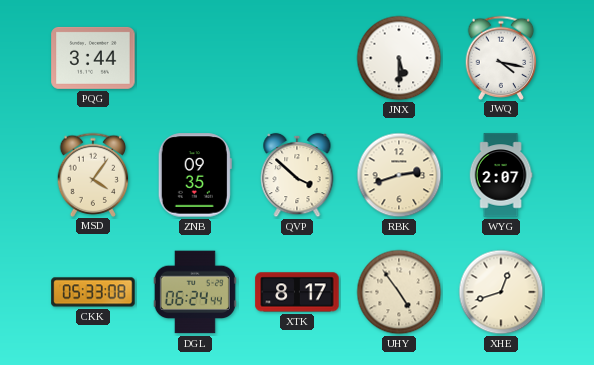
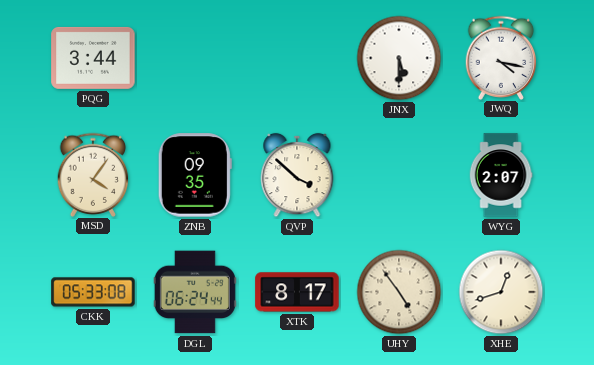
RBK: 2:42 -> none (399, 175)
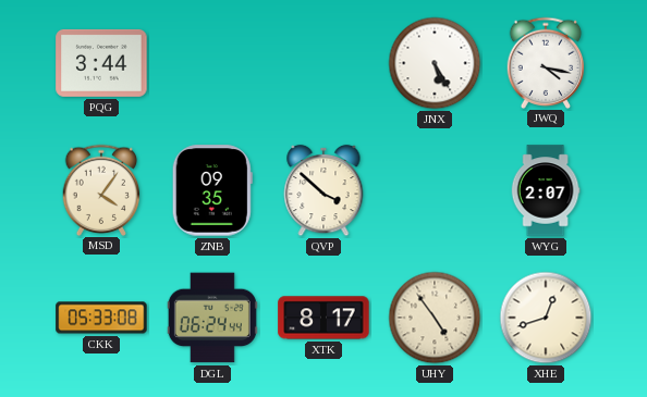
JNX: 5:30 -> 5:25 (435, 63)
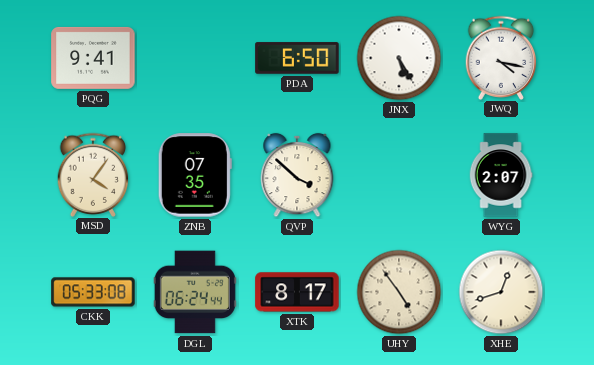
PQG: 3:44 -> 9:41 (93, 58)
PDA: none -> 6:50 (297, 58)
ZNB: 09:35 -> 07:35 (195, 175)
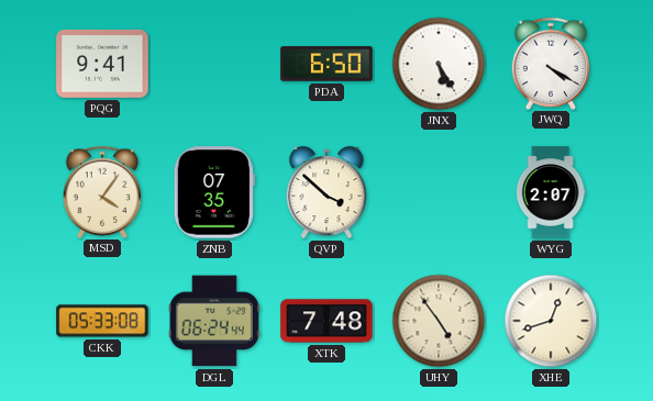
JWQ: 4:17 -> 4:20 (551, 63)
XTK: 8:17 -> 7:48 (326, 321)
